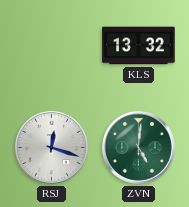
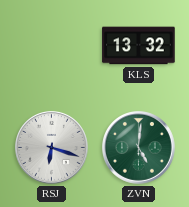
RSJ: 12:18 -> 6:18 (52, 148)
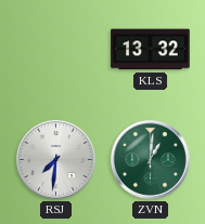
RSJ: 6:18 -> 7:31 (56, 160)
ZVN: 5:01 -> 1:01 (151, 160)
